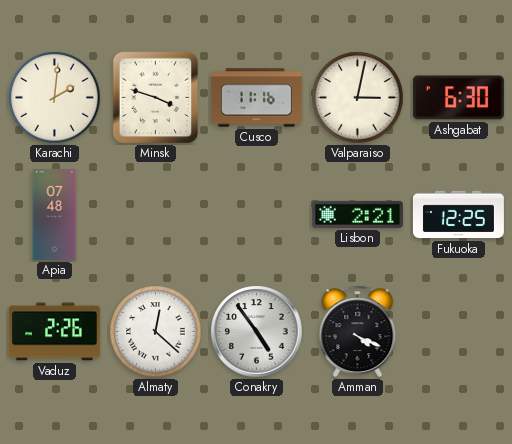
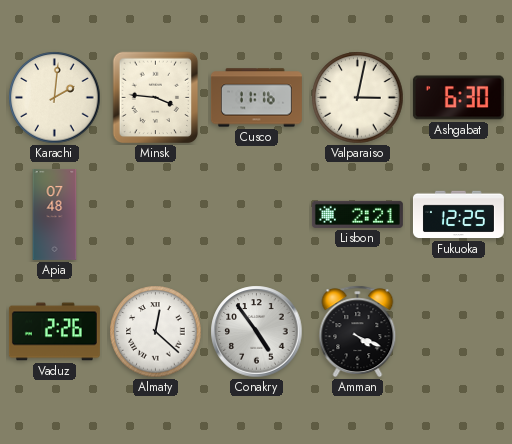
Minsk: 3:48 -> 3:46 (156, 98)
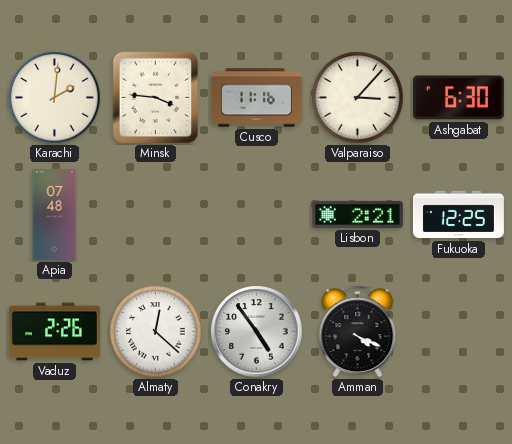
Valparaiso: 3:02 -> 3:07 (358, 98)
